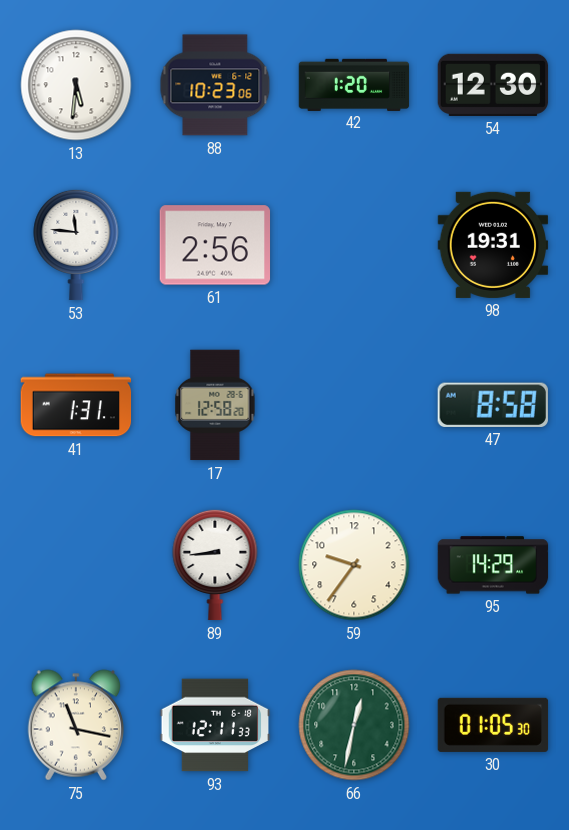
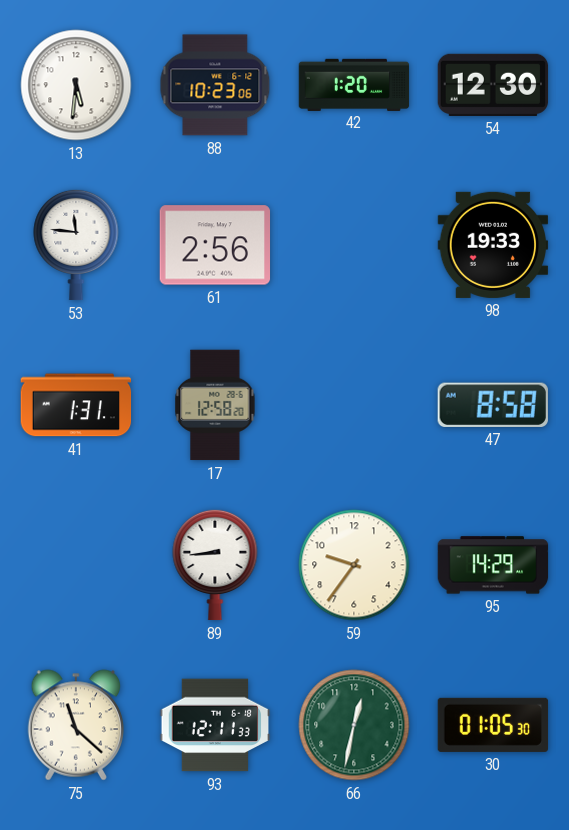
98: 19:31 -> 19:33 (493, 245)
75: 11:17 -> 11:22 (75, 725)
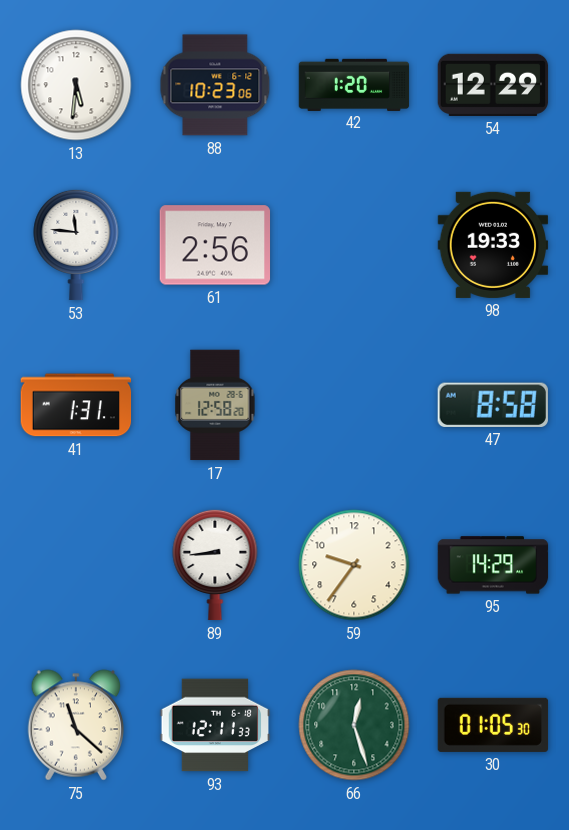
54: 12:30 -> 12:29 (493, 85)
66: 12:32 -> 12:27 (354, 725)
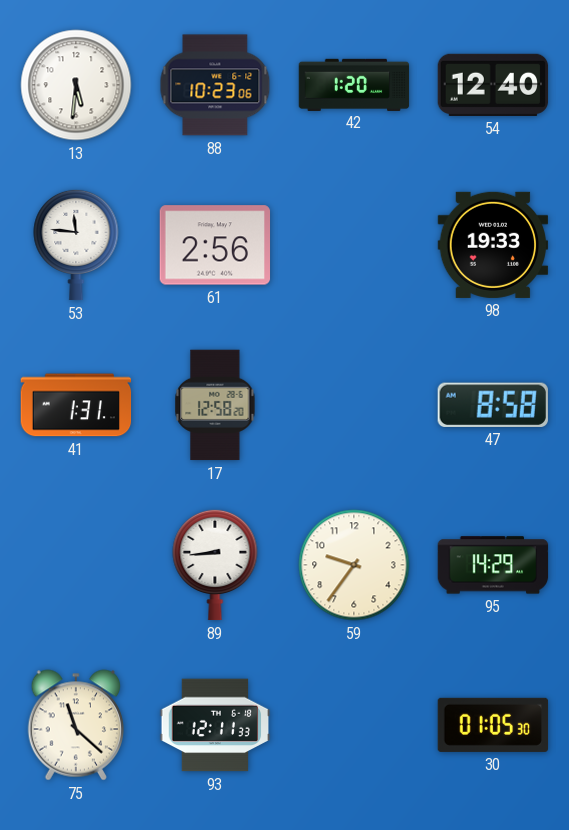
54: 12:29 -> 12:40 (493, 85)
66: 12:27 -> none (354, 725)
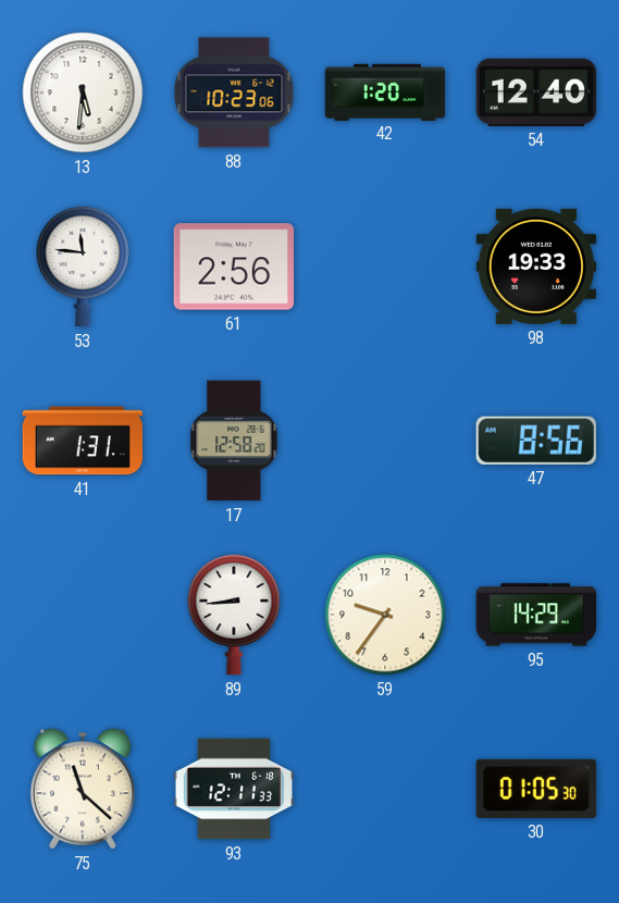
47: 8:58 -> 8:56 (536, 441)
